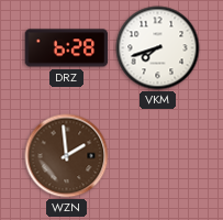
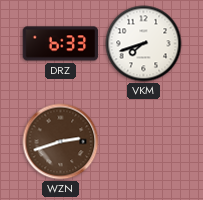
DRZ: 6:28 -> 6:33 (61, 44)
WZN: 1:59 -> 2:42 (61, 142)
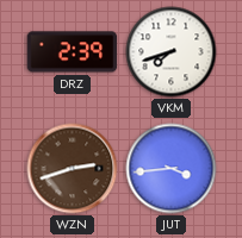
DRZ: 6:33 -> 2:39 (73, 52)
JUT: none -> 3:44 (172, 169)
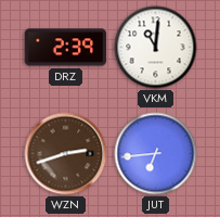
VKM: 7:42 -> 11:01 (156, 48)
JUT: 3:44 -> 6:44 (156, 154)
